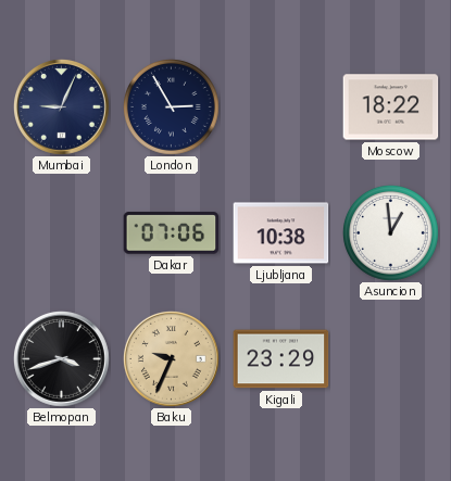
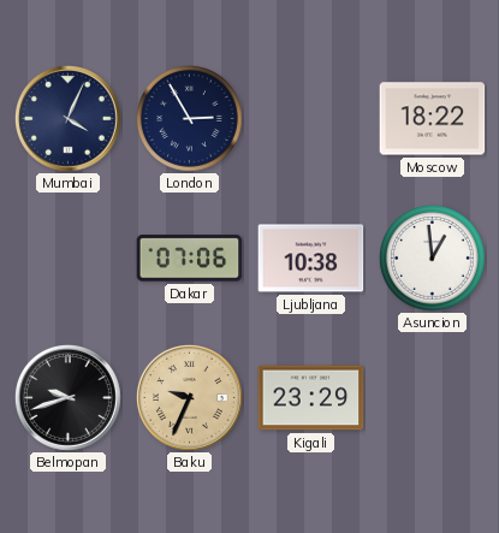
Mumbai: 9:04 -> 4:04 (69, 119)
Belmopan: 3:42 -> 9:42 (69, 398)
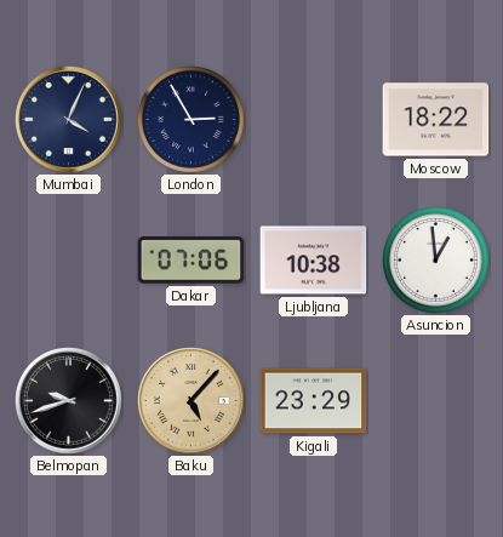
Baku: 9:34 -> 5:07 (192, 401)
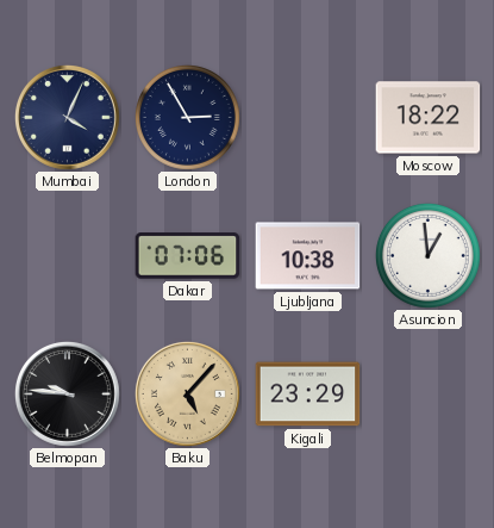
Belmopan: 9:42 -> 9:46 (68, 395)
